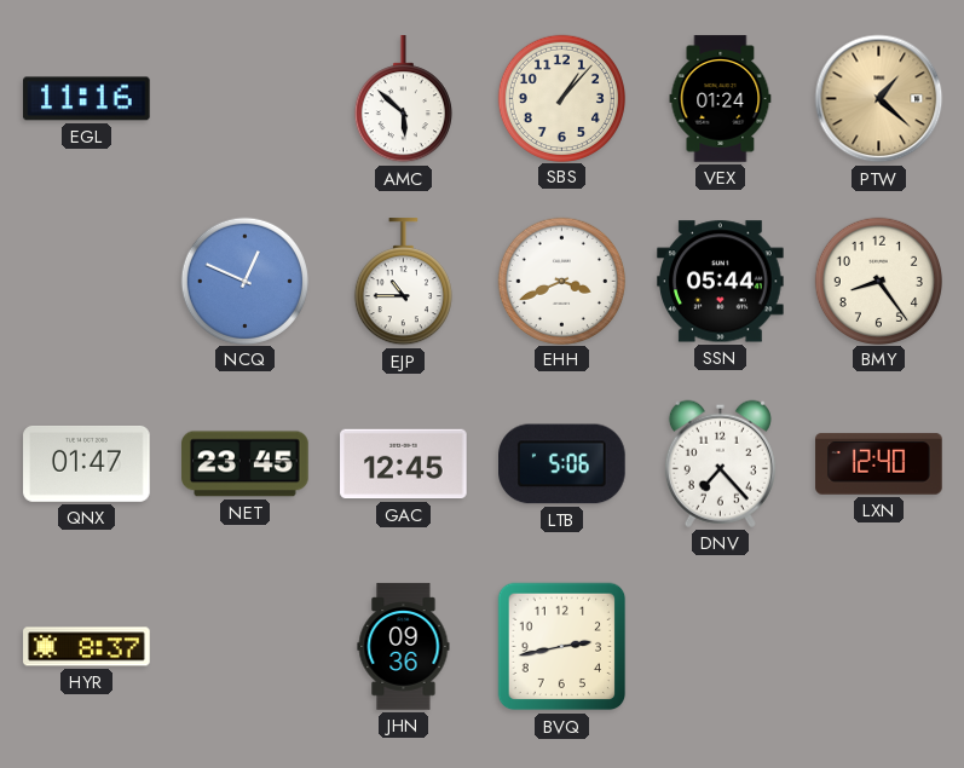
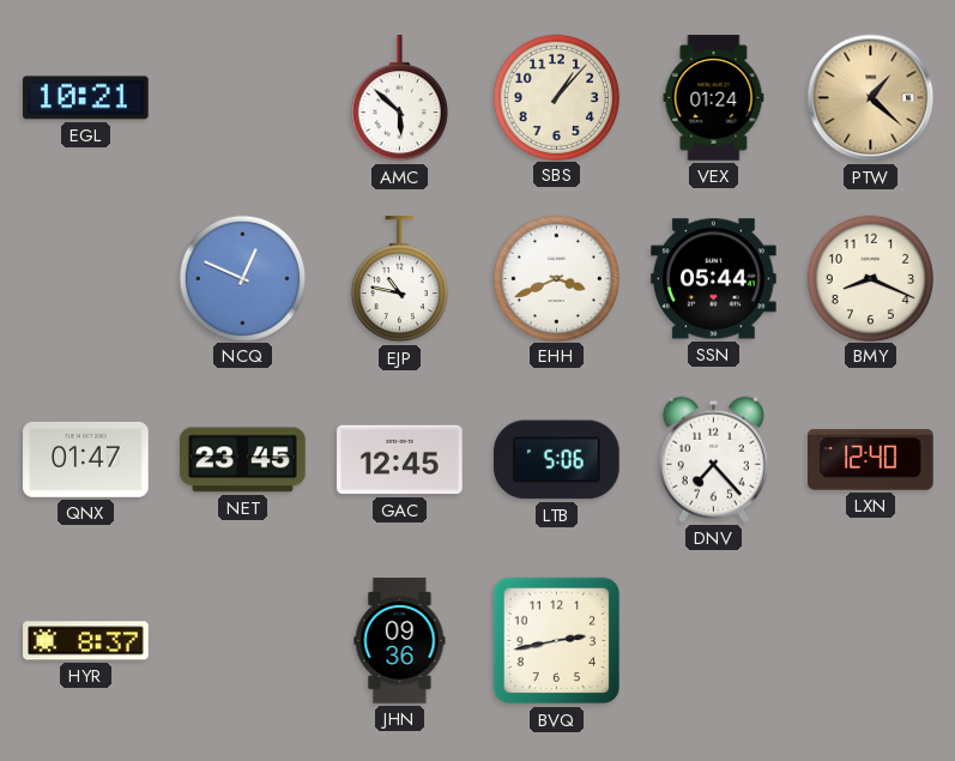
EGL: 11:16 -> 10:21 (86, 98)
EJP: 10:45 -> 10:47 (399, 279)
BMY: 8:24 -> 8:19 (870, 278)
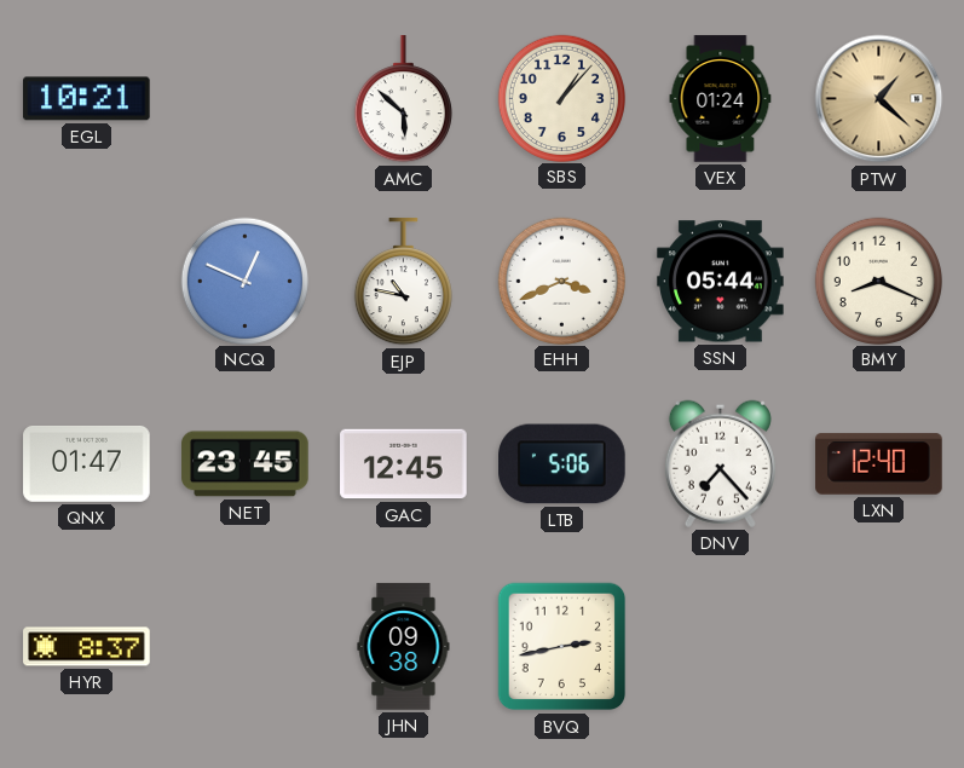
JHN: 09:36 -> 09:38 (404, 647)
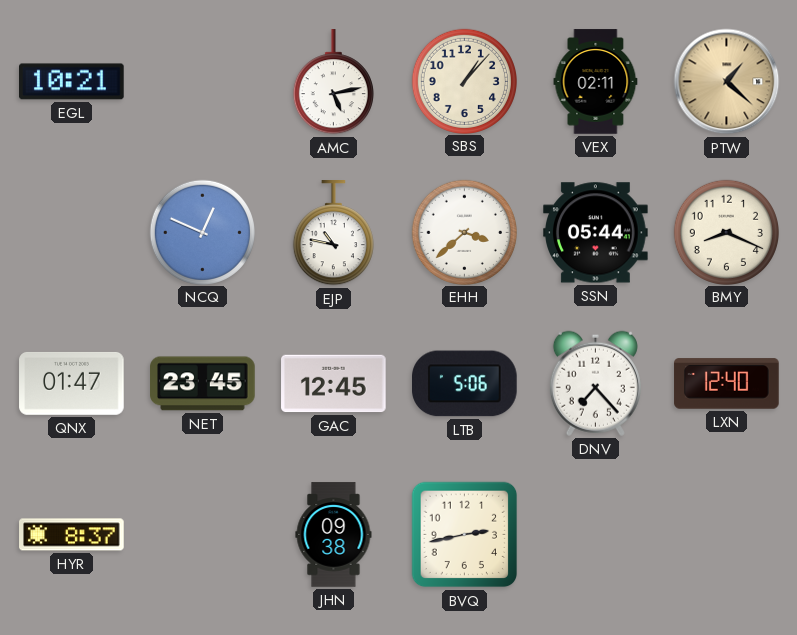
AMC: 5:52 -> 5:13 (333, 82)
VEX: 01:24 -> 02:11 (596, 82)
EHH: 3:41 -> 3:38 (464, 232)
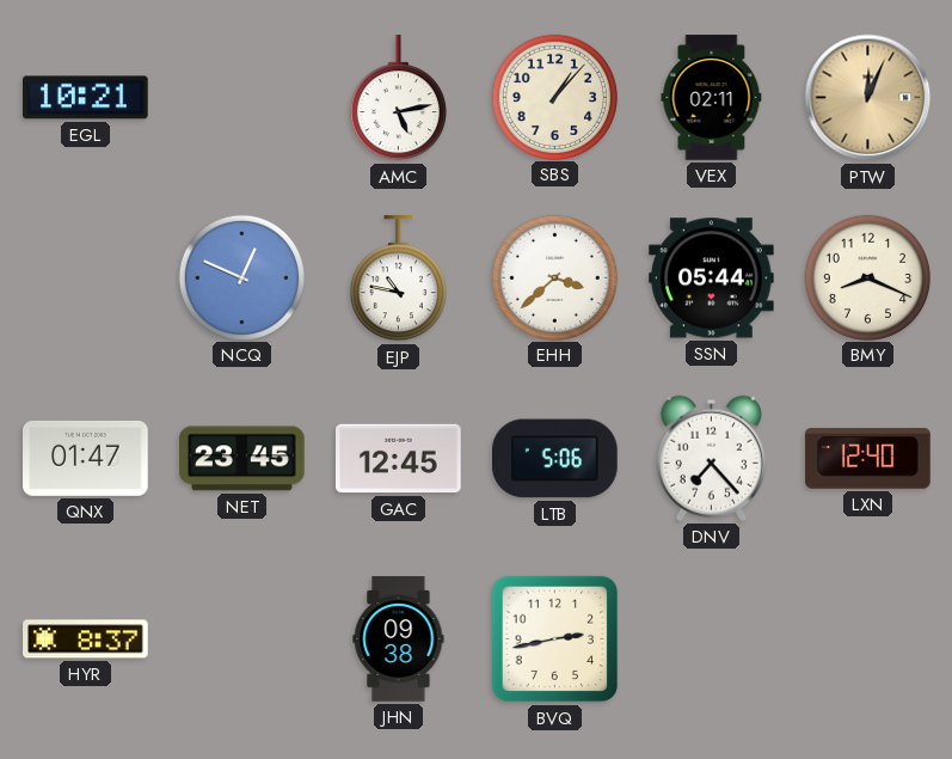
PTW: 1:22 -> 12:04 (868, 98)
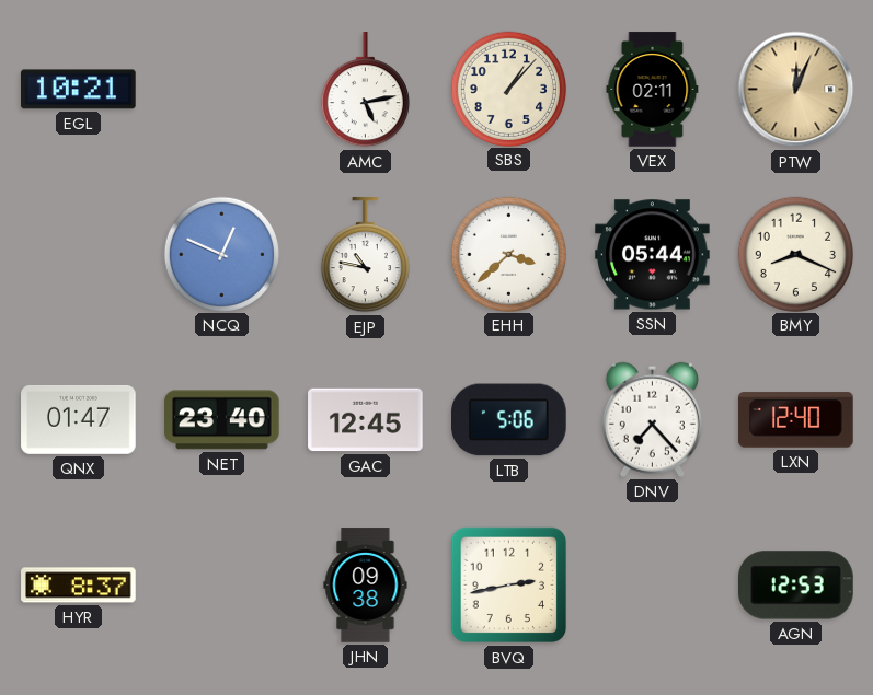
NET: 23:45 -> 23:40 (222, 420)
AGN: none -> 12:53 (796, 586)
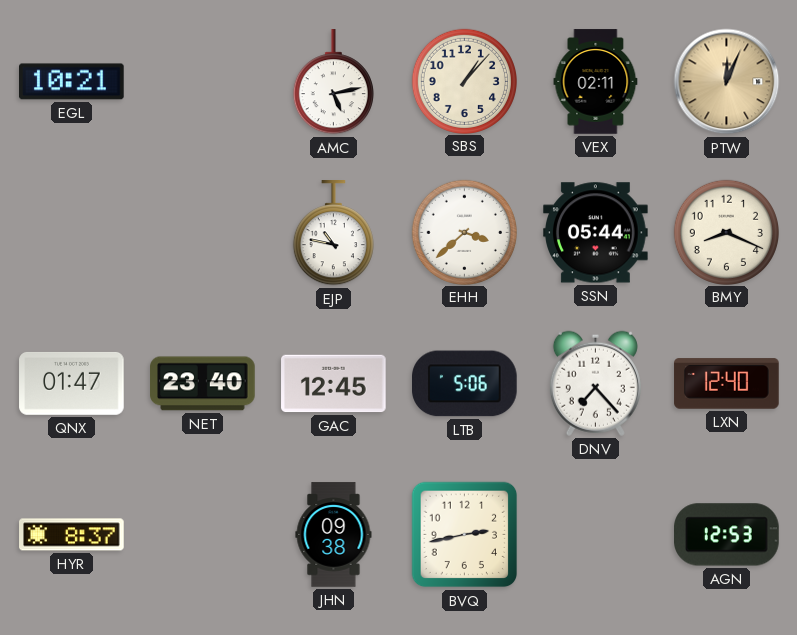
NCQ: 12:49 -> none (221, 254)
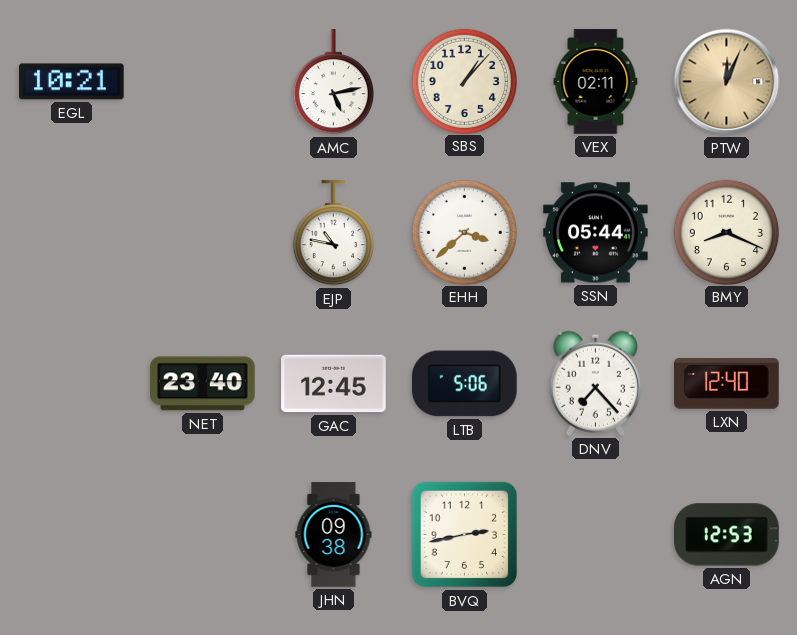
QNX: 01:47 -> none (72, 383)
HYR: 8:37 -> none (72, 535)
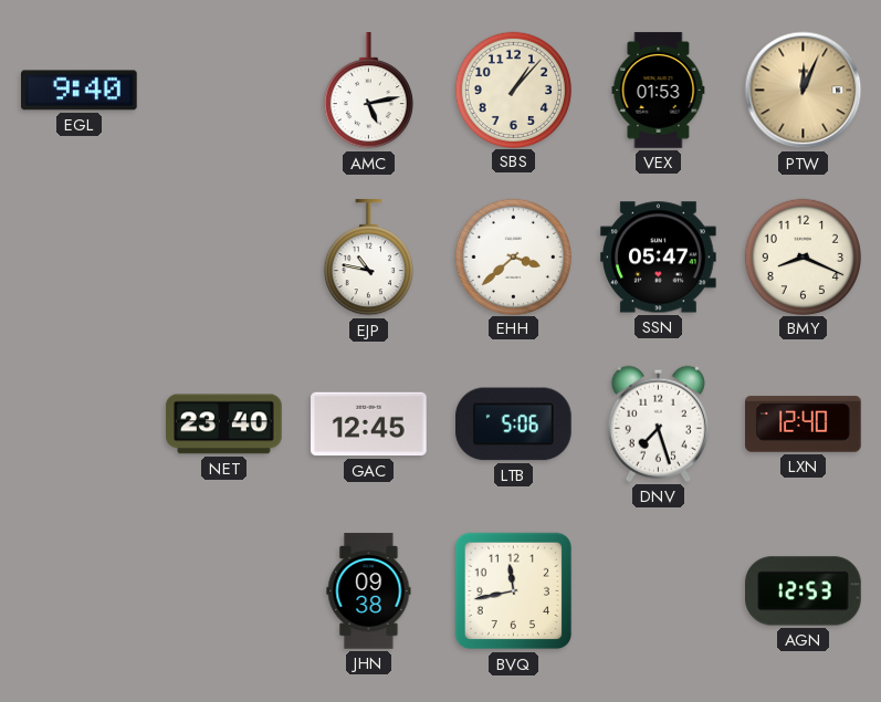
EGL: 10:21 -> 9:40 (80, 91)
VEX: 02:11 -> 01:53 (659, 91)
SSN: 05:44 -> 05:47 (659, 258)
DNV: 7:23 -> 7:27 (658, 423)
BVQ: 2:43 -> 11:43 (514, 591)
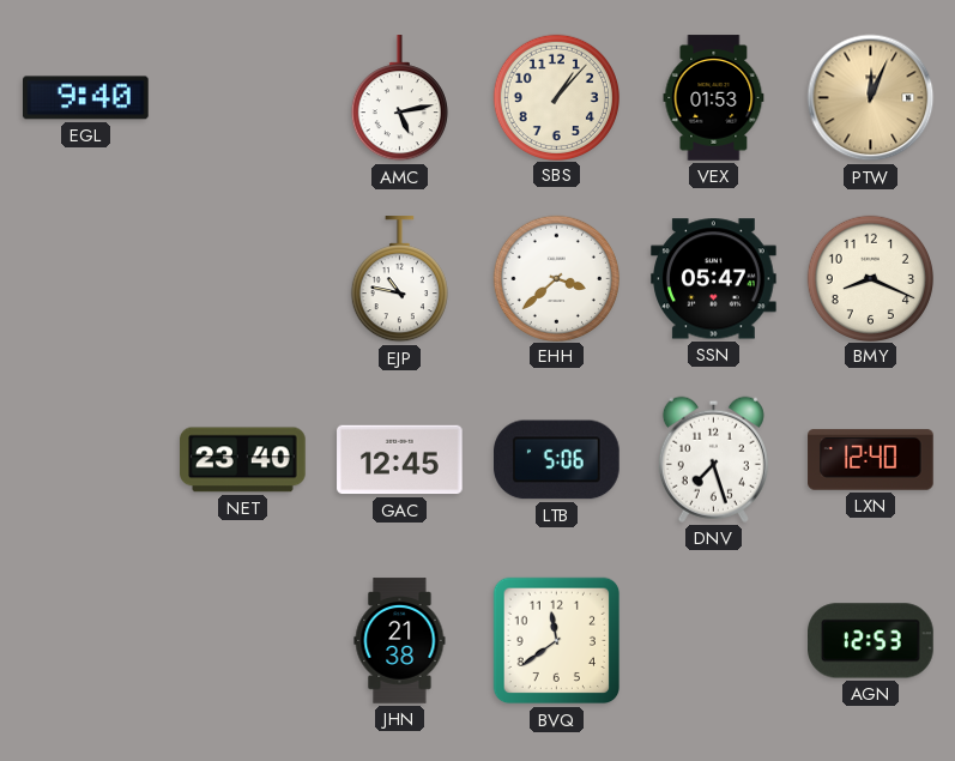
JHN: 09:38 -> 21:38 (400, 641)
BVQ: 11:43 -> 11:39 (557, 641)
